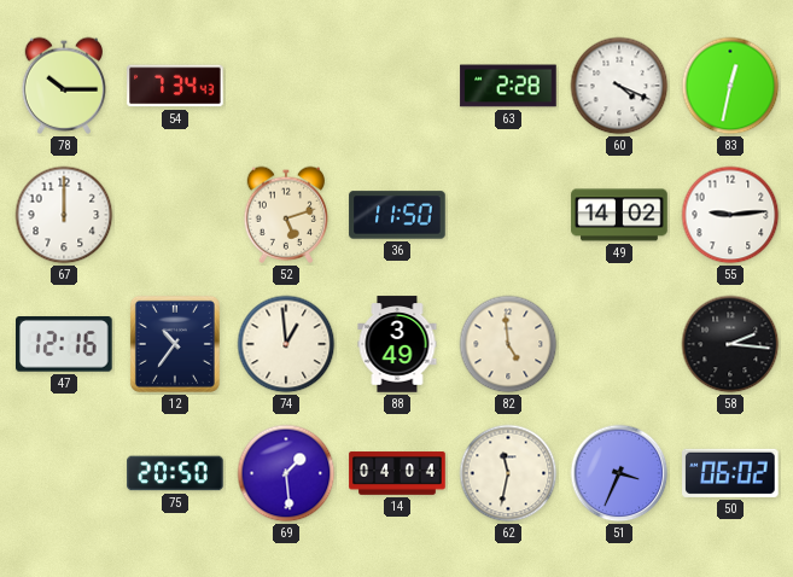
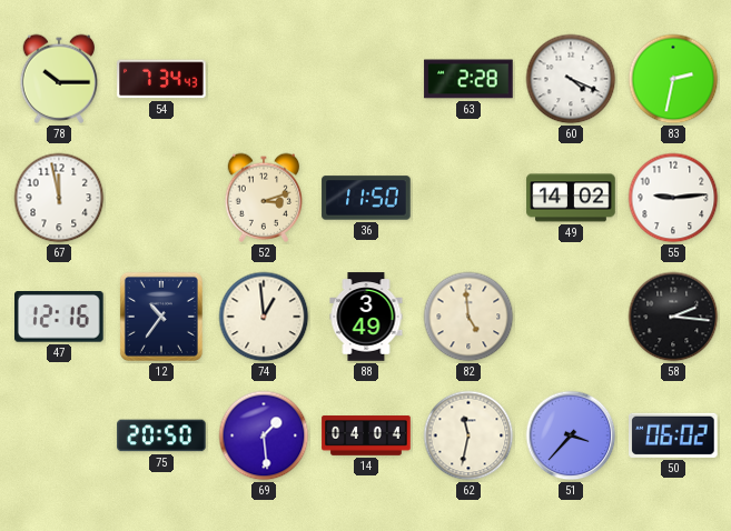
83: 12:32 -> 2:32 (673, 79)
67: 12:00 -> 11:58 (59, 198)
52: 5:12 -> 3:12 (264, 198)
51: 3:34 -> 3:37 (571, 435)
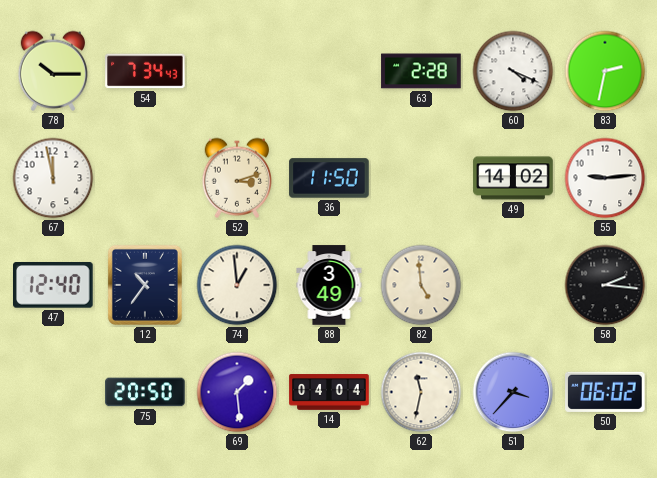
47: 12:16 -> 12:40 (54, 285)
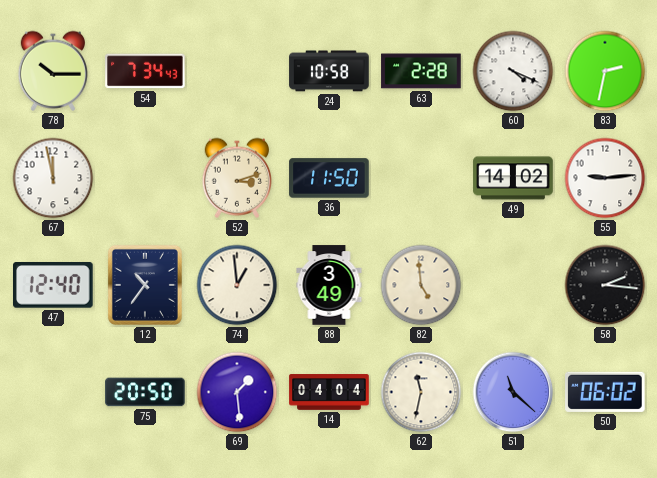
24: none -> 10:58 (329, 71)
51: 3:37 -> 11:22 (513, 392)
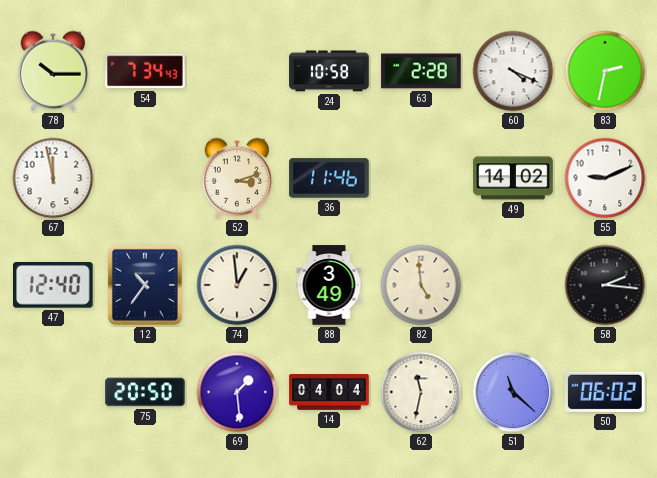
36: 11:50 -> 11:46 (329, 178)
55: 9:14 -> 9:11 (605, 178)
